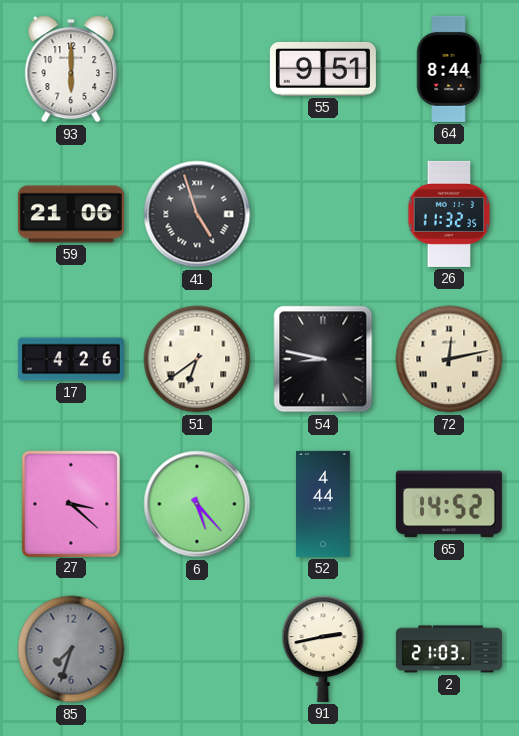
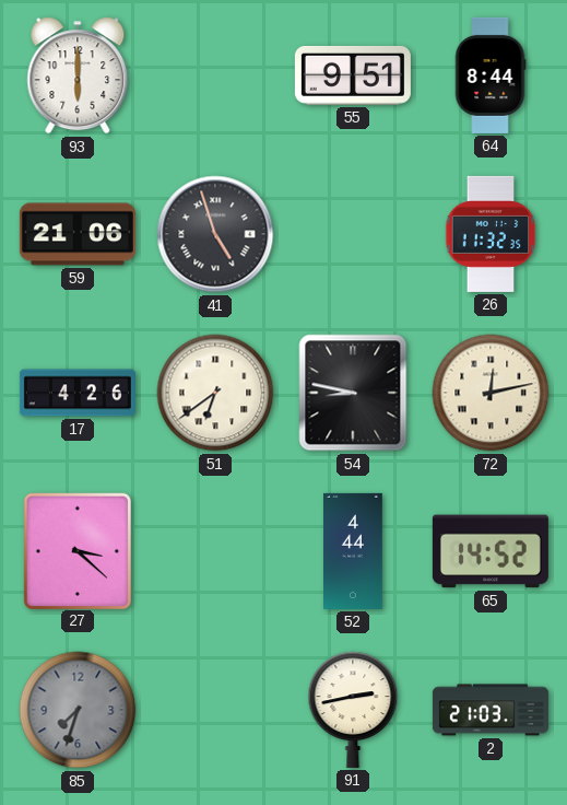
6: 5:23 -> none (197, 504)
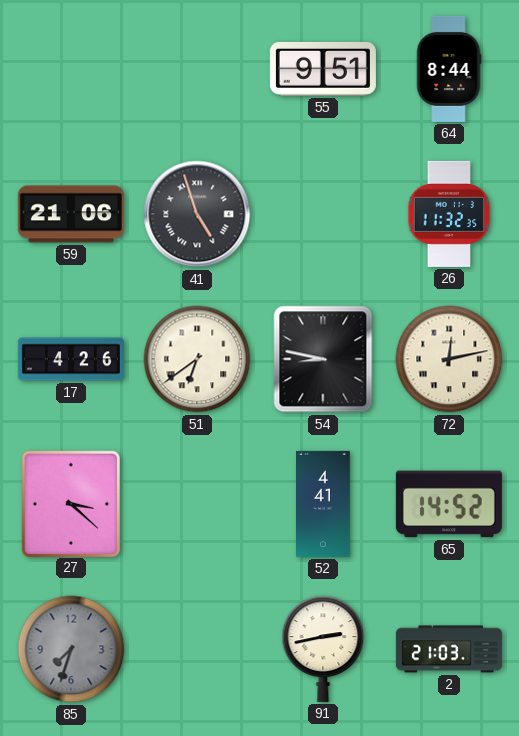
93: 6:00 -> none (78, 75)
52: 4:44 -> 4:41 (324, 504)
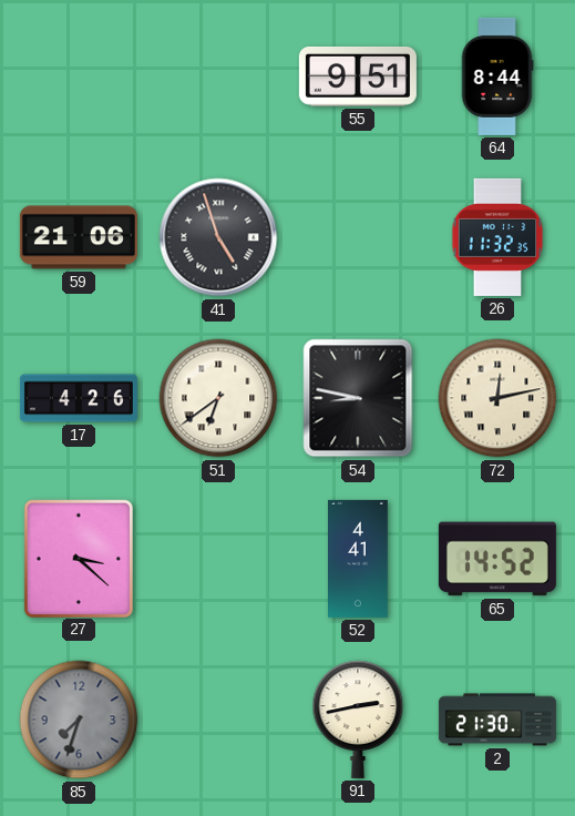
2: 21:03 -> 21:30 (497, 720)
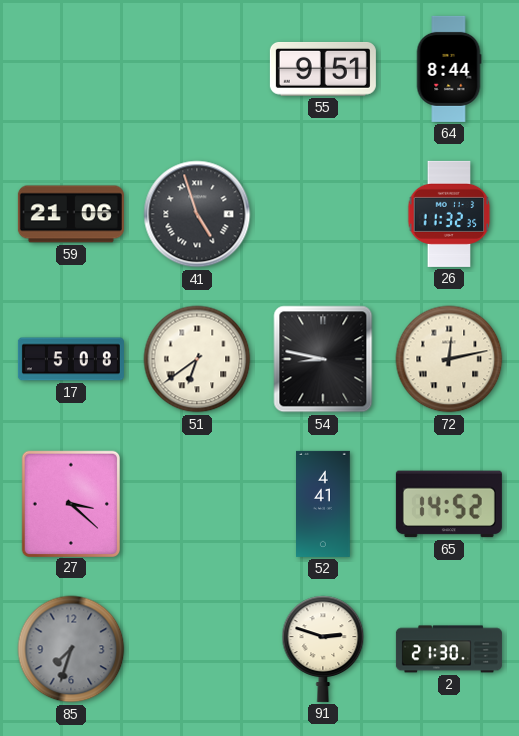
17: 4:26 -> 5:08 (71, 359)
91: 2:43 -> 2:48 (323, 649)
